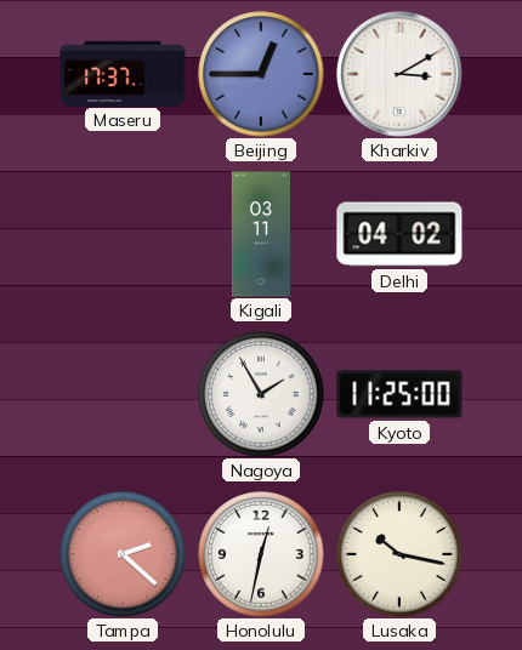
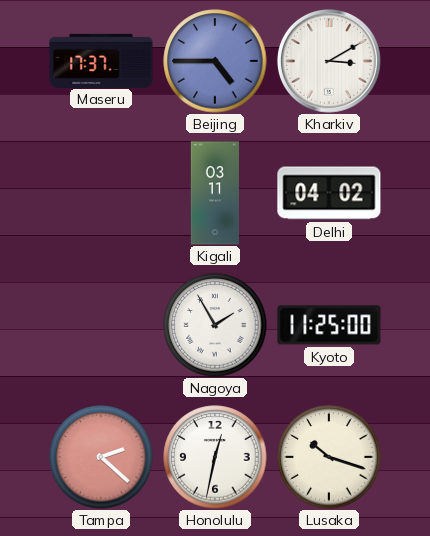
Beijing: 12:45 -> 4:45 (215, 61)
Lusaka: 10:17 -> 10:18 (329, 457)
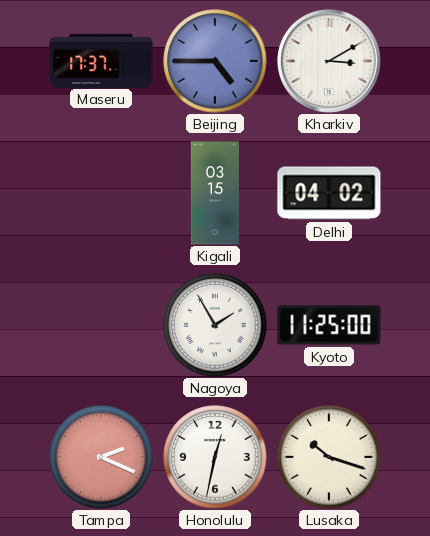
Kigali: 03:11 -> 03:15 (214, 193)
Tampa: 2:22 -> 2:19 (101, 457)
